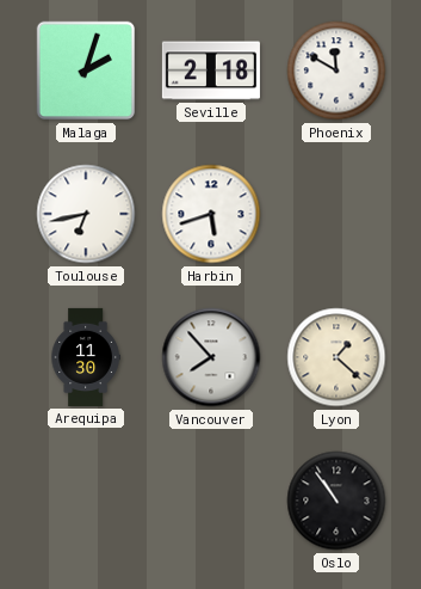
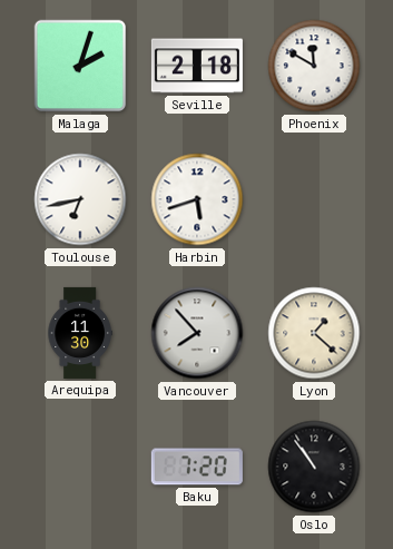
Baku: none -> 7:20 (197, 467)
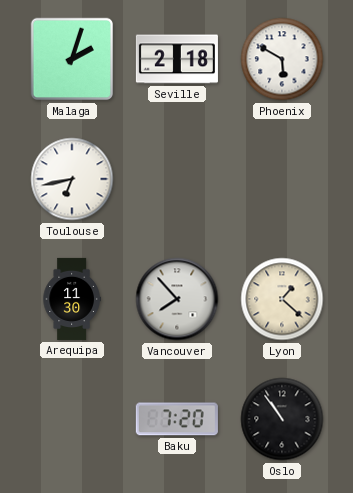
Phoenix: 11:50 -> 5:50 (282, 59)
Harbin: 5:42 -> none (197, 199)
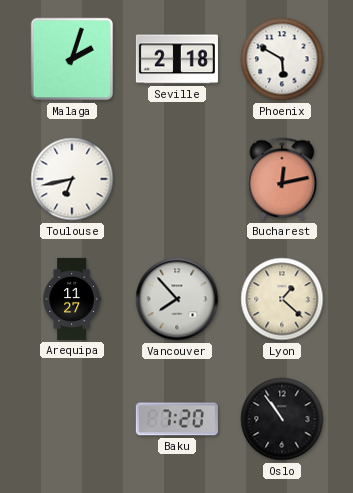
Bucharest: none -> 12:13 (282, 179)
Arequipa: 11:30 -> 11:27 (72, 299)
